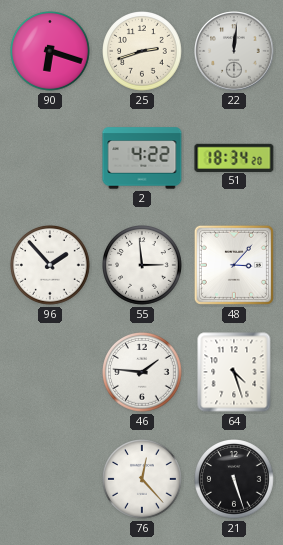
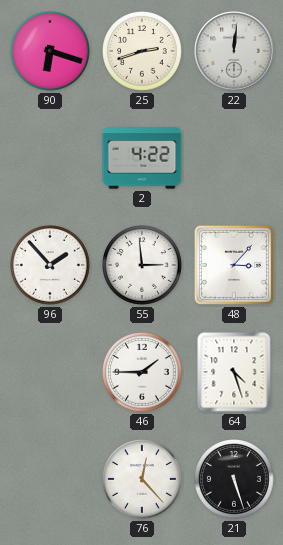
51: 18:34 -> none (234, 157)
46: 1:46 -> 1:45 (143, 373)
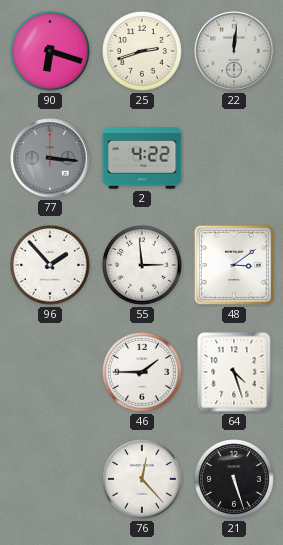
77: none -> 3:16 (50, 158)
48: 3:07 -> 3:09 (234, 265)
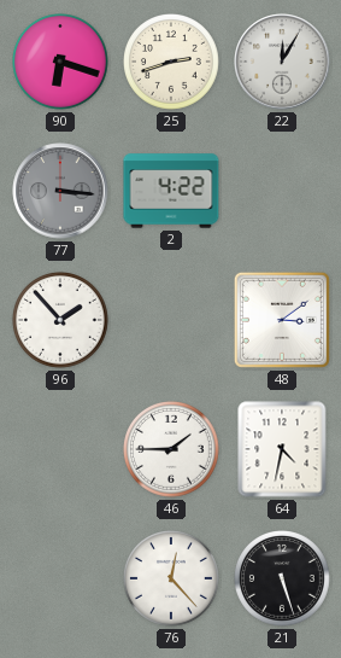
22: 12:01 -> 12:05 (282, 62)
55: 2:59 -> none (143, 266)
64: 4:27 -> 4:32 (282, 449)
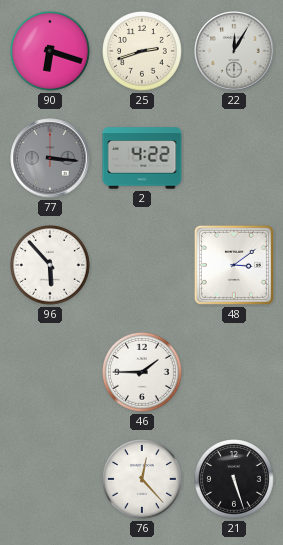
96: 1:53 -> 5:53 (51, 266)
64: 4:32 -> none (282, 449)
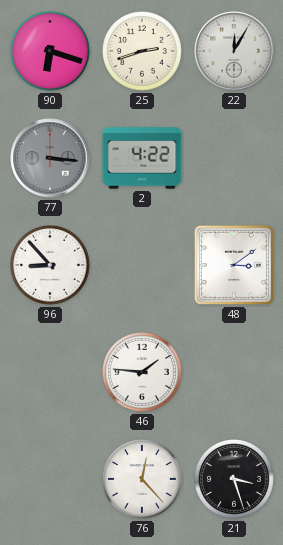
96: 5:53 -> 8:53 (51, 266)
46: 1:45 -> 1:46 (143, 373)
21: 5:27 -> 3:27 (235, 480)
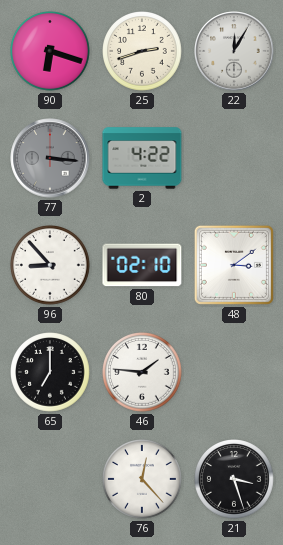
80: none -> 02:10 (142, 265)
65: none -> 7:00 (51, 373)
